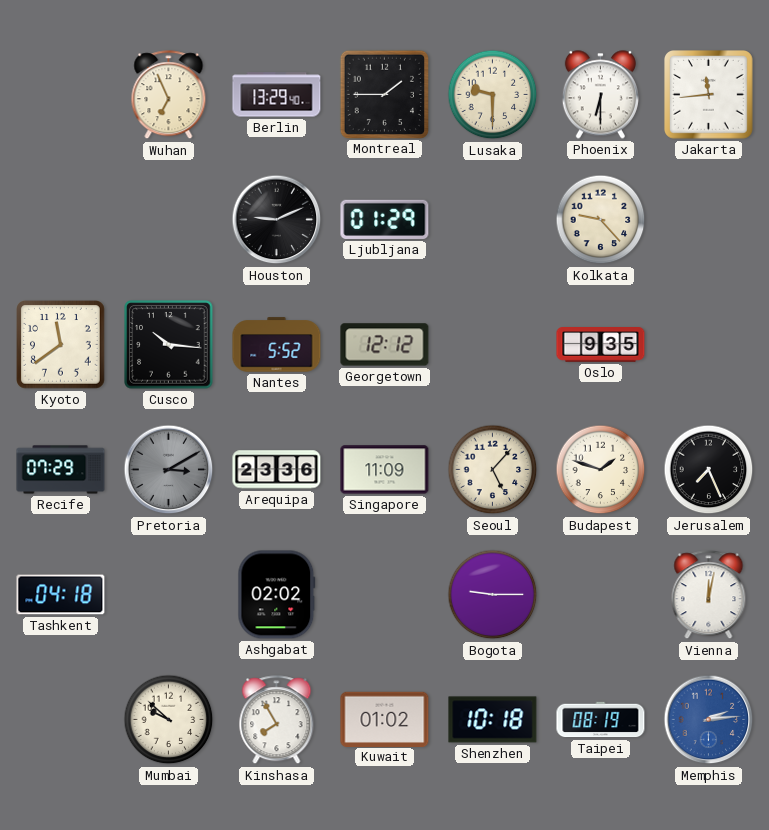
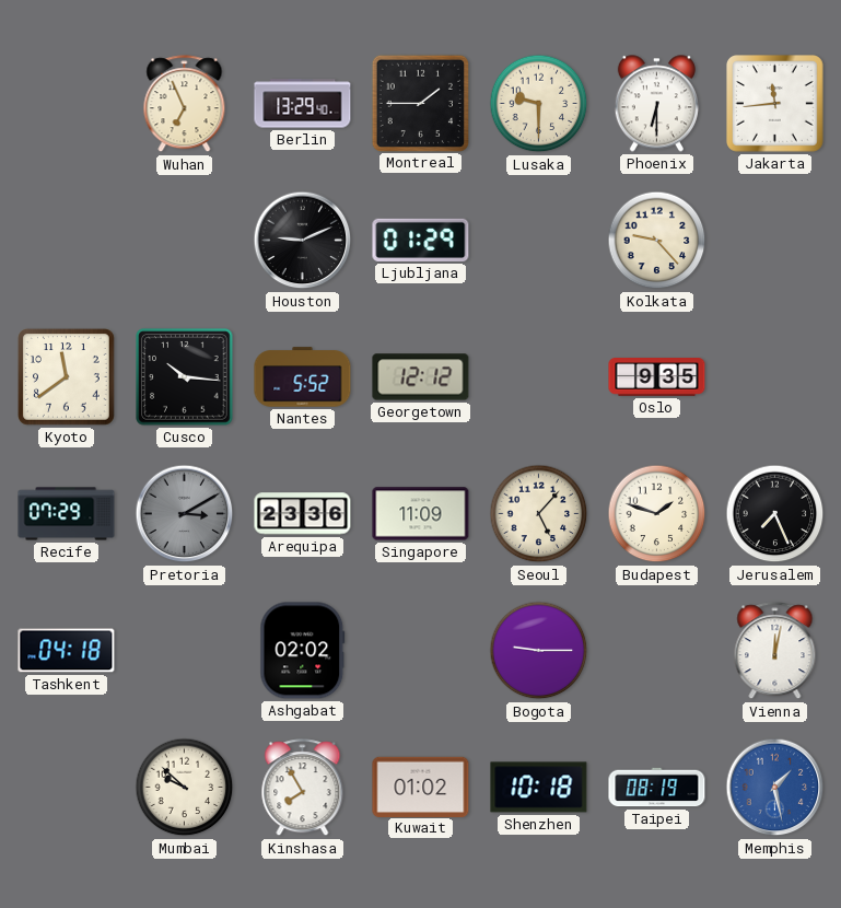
Memphis: 2:14 -> 1:28 (775, 788)
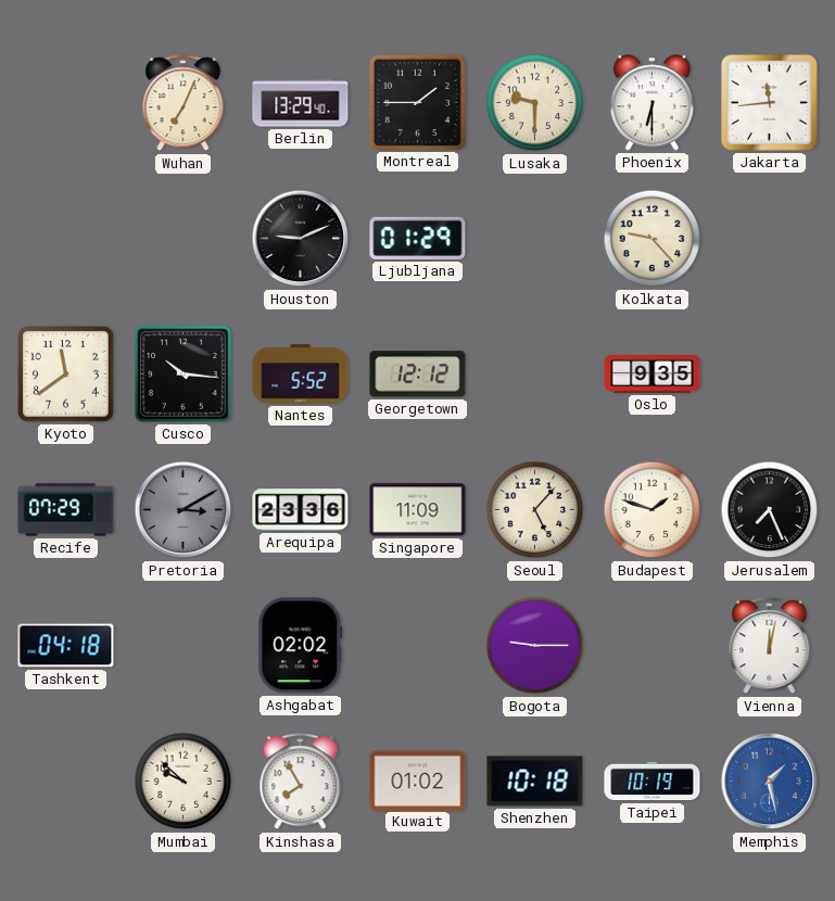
Wuhan: 6:56 -> 7:04 (184, 103)
Taipei: 08:19 -> 10:19 (653, 782)
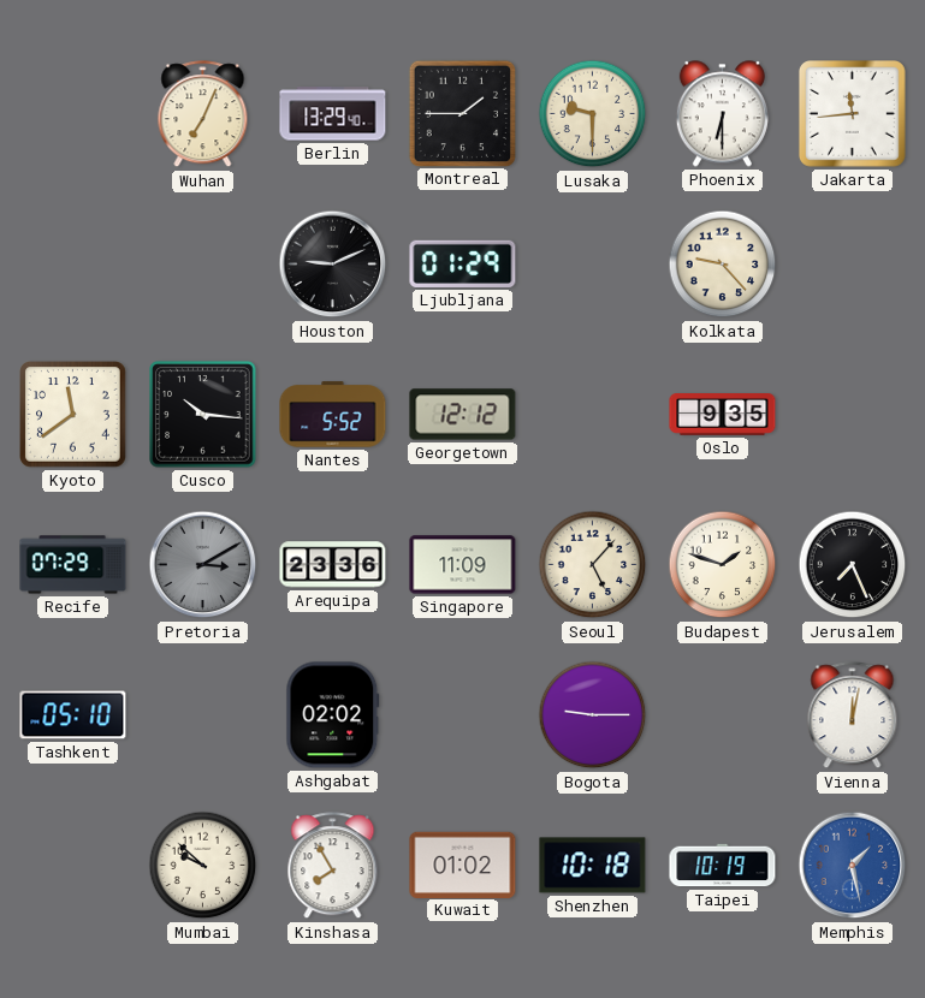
Tashkent: 04:18 -> 05:10 (73, 715)
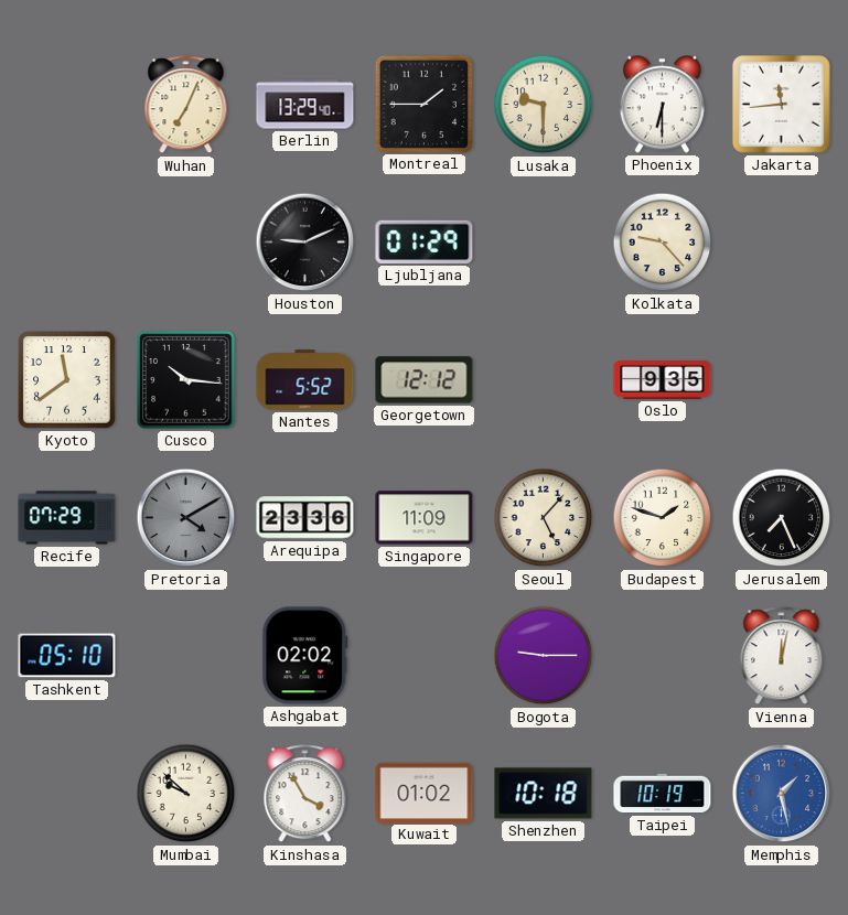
Pretoria: 3:10 -> 4:10 (186, 518)
Kinshasa: 7:55 -> 3:55 (305, 794)
